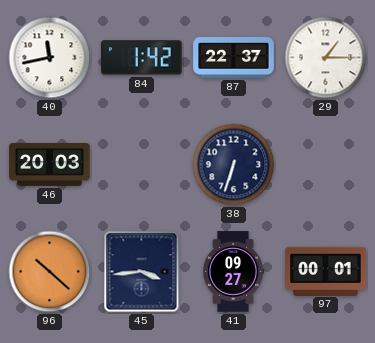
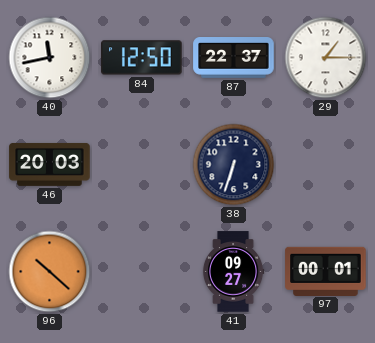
84: 1:42 -> 12:50 (142, 58)
45: 3:44 -> none (142, 272)
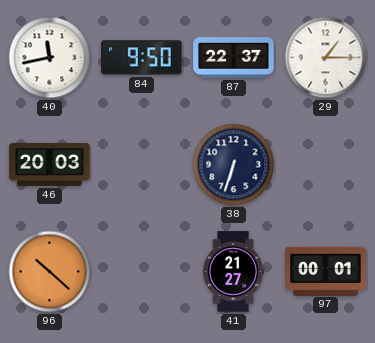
84: 12:50 -> 9:50 (142, 58)
41: 09:27 -> 21:27 (233, 272)
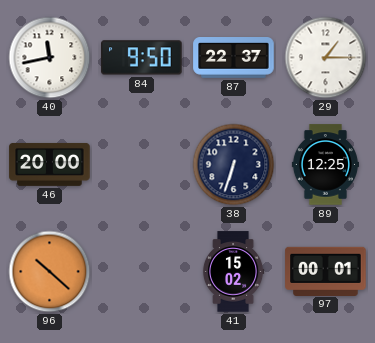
46: 20:03 -> 20:00 (50, 164)
89: none -> 12:25 (325, 165)
41: 21:27 -> 15:02 (233, 272)
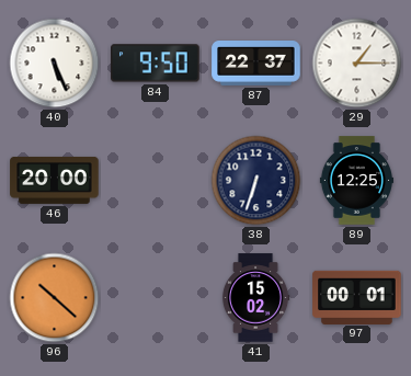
40: 11:43 -> 5:26 (55, 64)
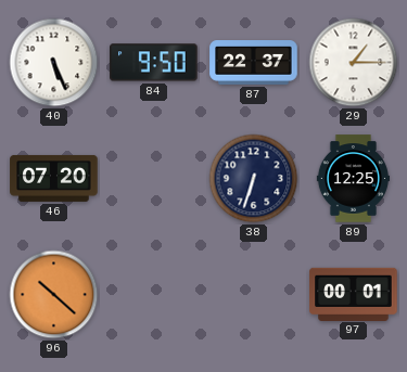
46: 20:00 -> 07:20 (54, 178)
41: 15:02 -> none (255, 298)
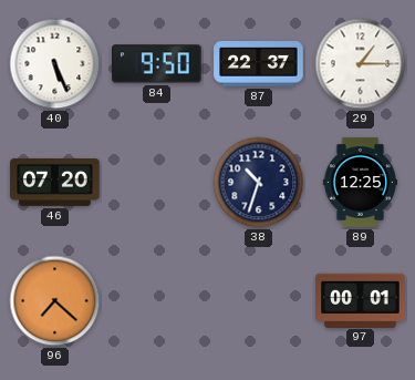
38: 6:33 -> 10:33 (259, 183)
96: 10:22 -> 7:22 (55, 301)
